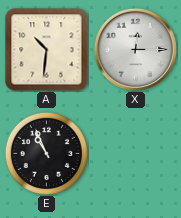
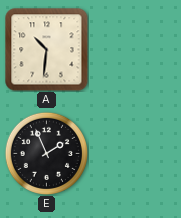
X: 12:15 -> none (135, 49)
E: 10:56 -> 1:56 (46, 153)
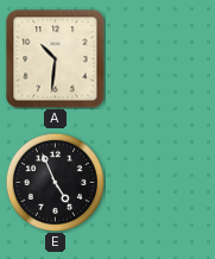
E: 1:56 -> 4:56 (55, 182)
